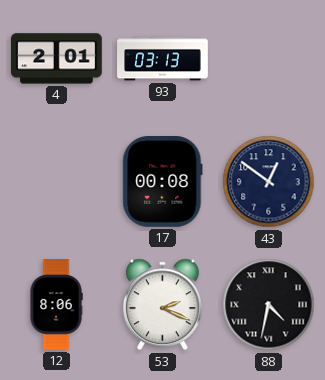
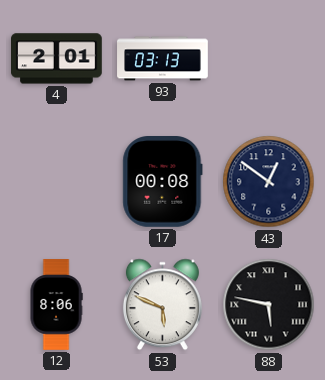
53: 2:19 -> 5:49 (162, 305)
88: 4:32 -> 5:47 (269, 305)
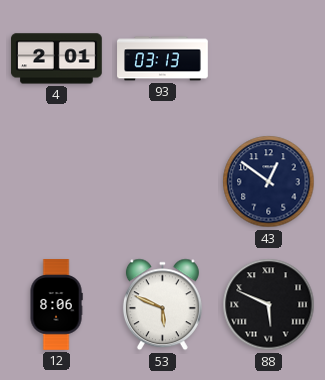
17: 00:08 -> none (163, 182)
88: 5:47 -> 5:49 (269, 305)
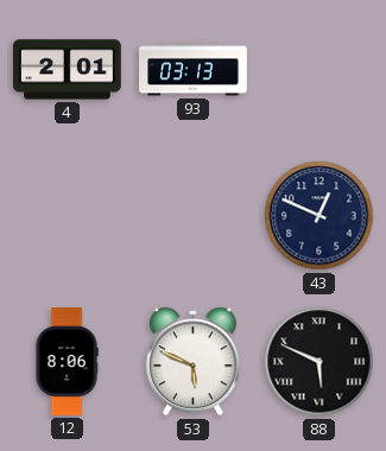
43: 12:51 -> 12:49 (319, 216)
